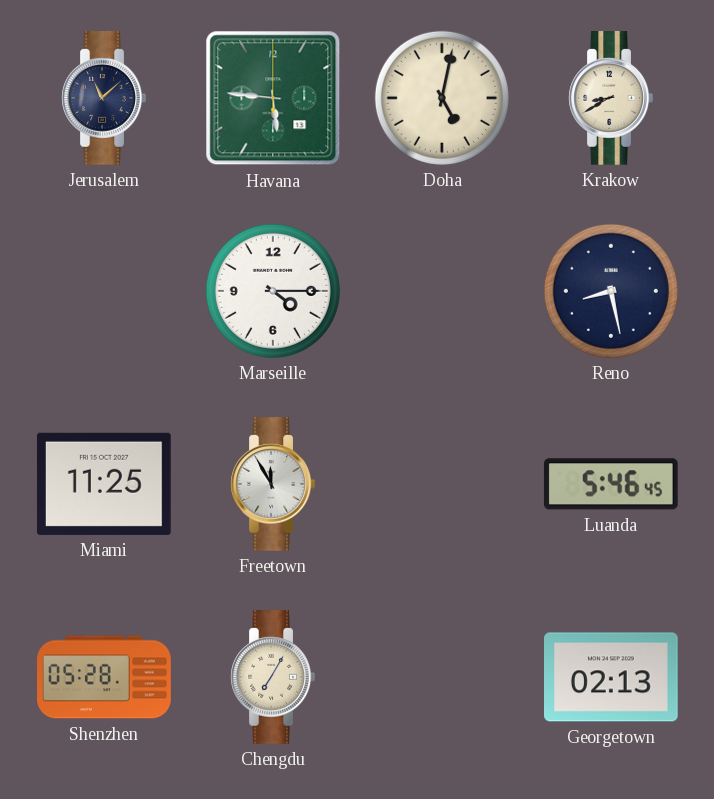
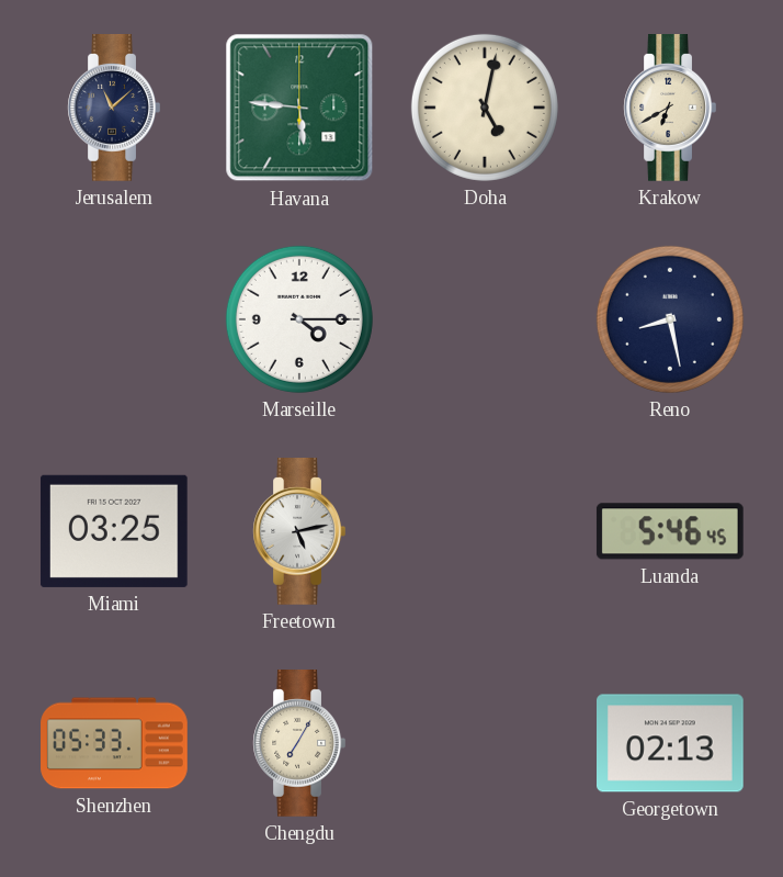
Krakow: 8:40 -> 6:40 (670, 109)
Miami: 11:25 -> 03:25 (114, 531)
Freetown: 11:55 -> 5:13 (299, 532)
Shenzhen: 05:28 -> 05:33 (114, 743)
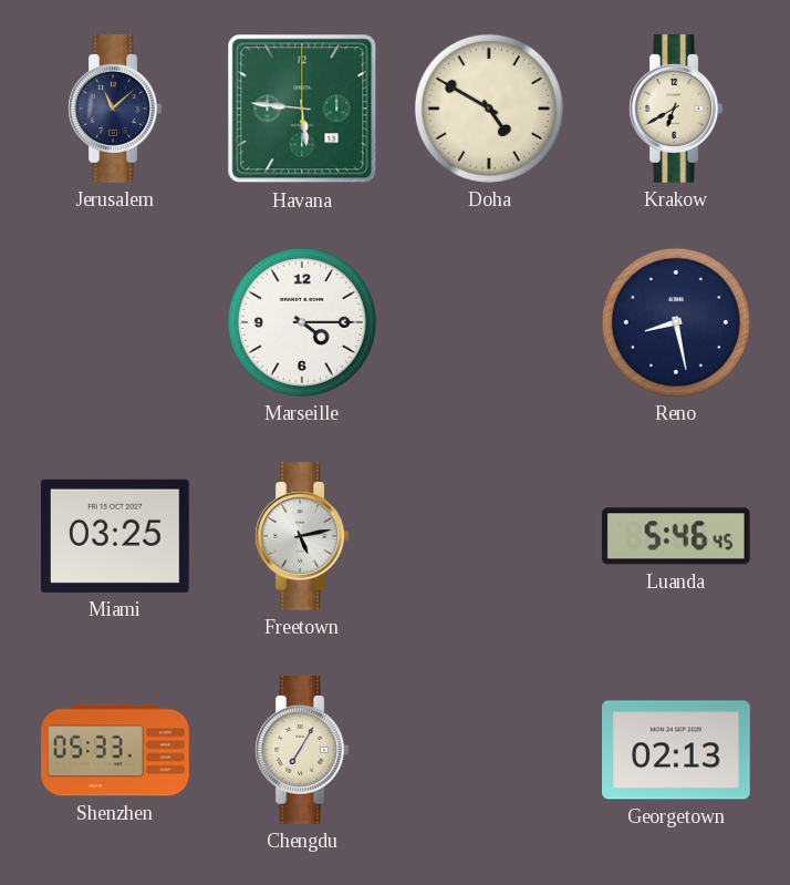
Doha: 5:02 -> 4:50 (489, 109)
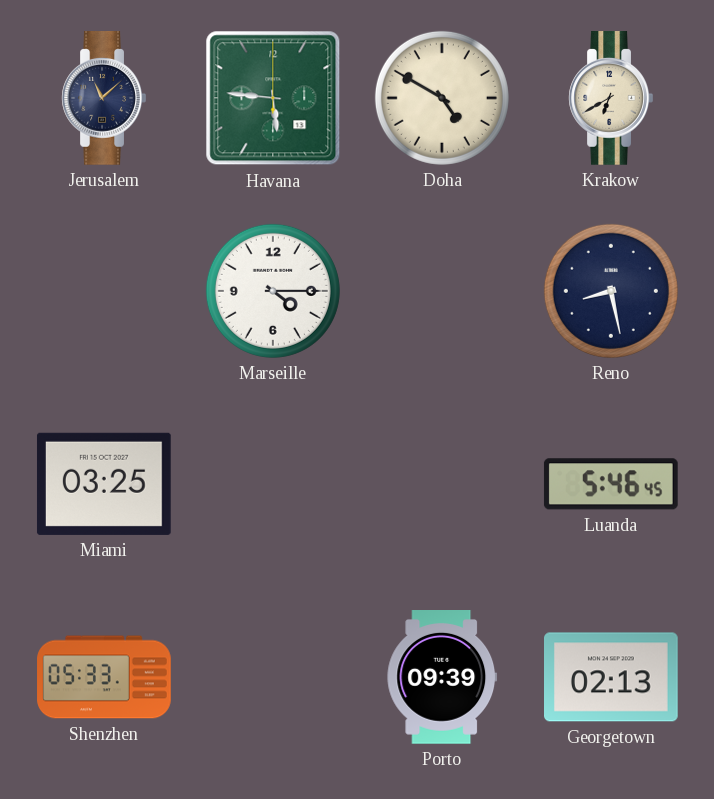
Freetown: 5:13 -> none (302, 537)
Chengdu: 7:05 -> none (302, 751)
Porto: none -> 09:39 (442, 678)
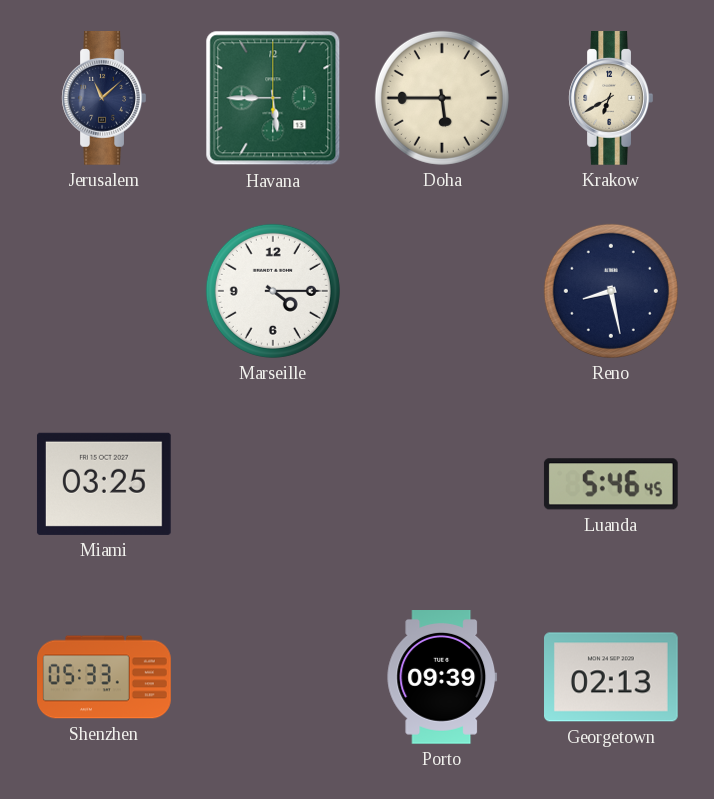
Havana: 5:46 -> 5:45 (273, 98)
Doha: 4:50 -> 5:45 (442, 98)
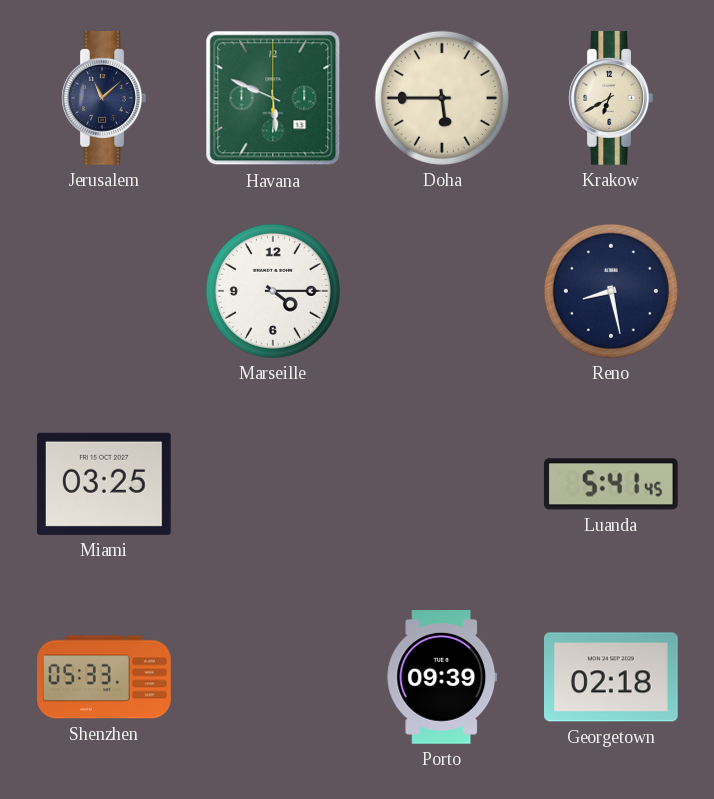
Havana: 5:45 -> 5:49 (273, 98)
Luanda: 5:46 -> 5:41 (611, 484)
Georgetown: 02:13 -> 02:18 (612, 677)
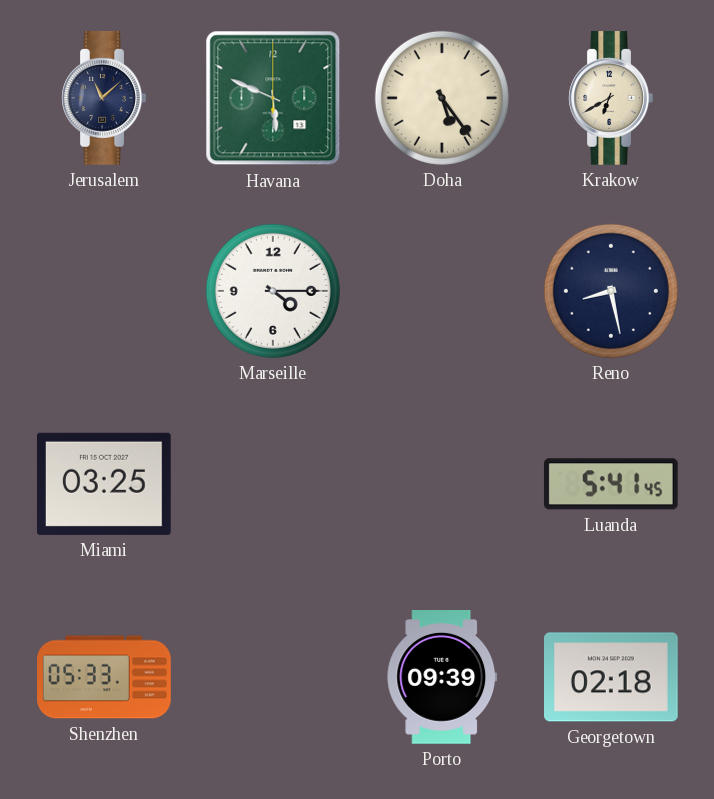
Doha: 5:45 -> 5:24 (442, 98)
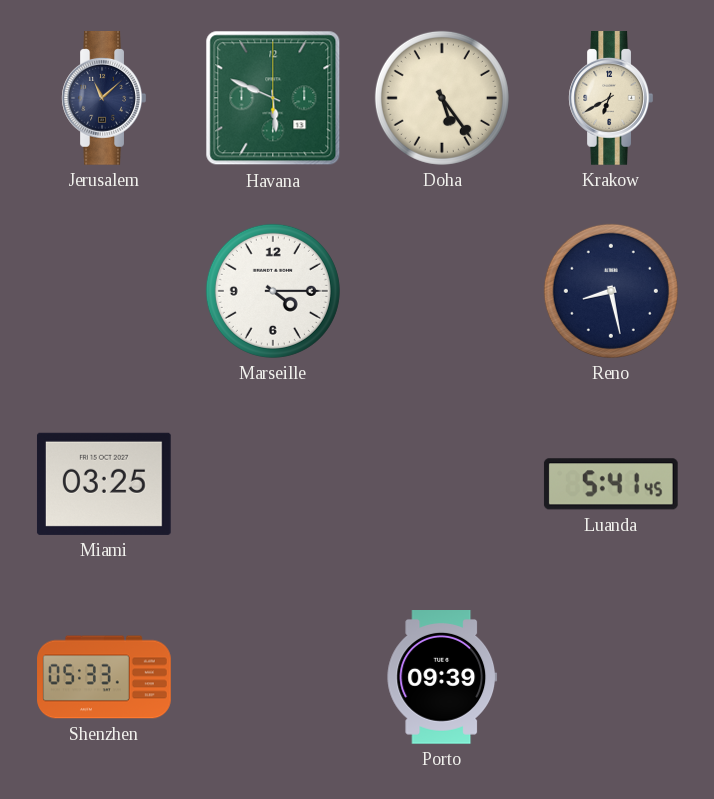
Georgetown: 02:18 -> none (612, 677)
